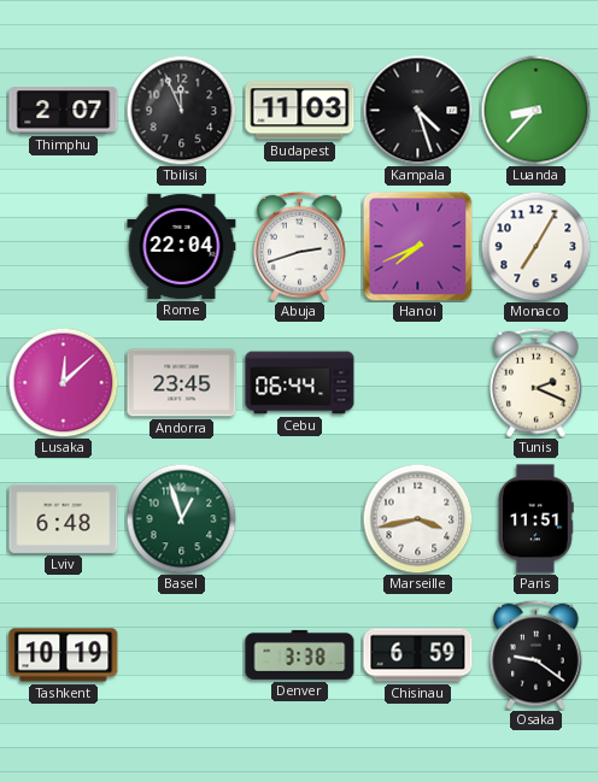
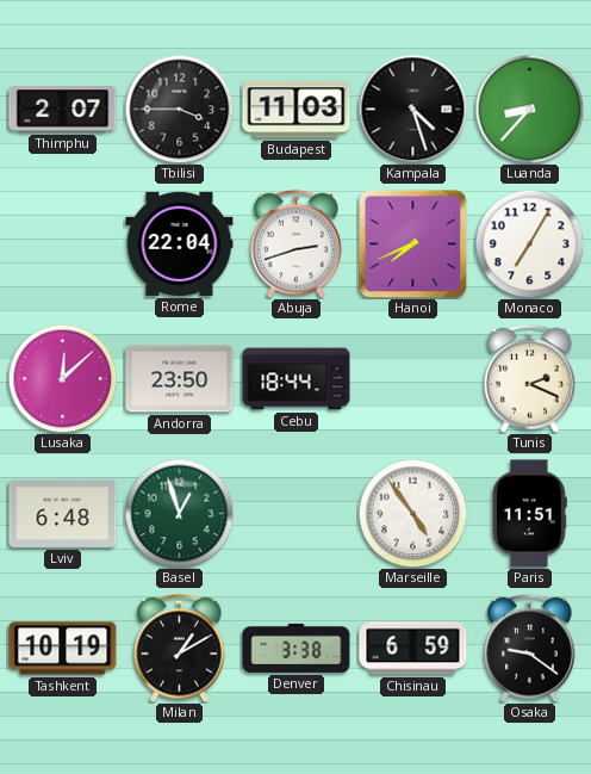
Tbilisi: 11:56 -> 3:45 (179, 109)
Andorra: 23:45 -> 23:50 (180, 379)
Cebu: 06:44 -> 18:44 (297, 379)
Marseille: 3:43 -> 4:54 (412, 513)
Milan: none -> 1:10 (180, 648)
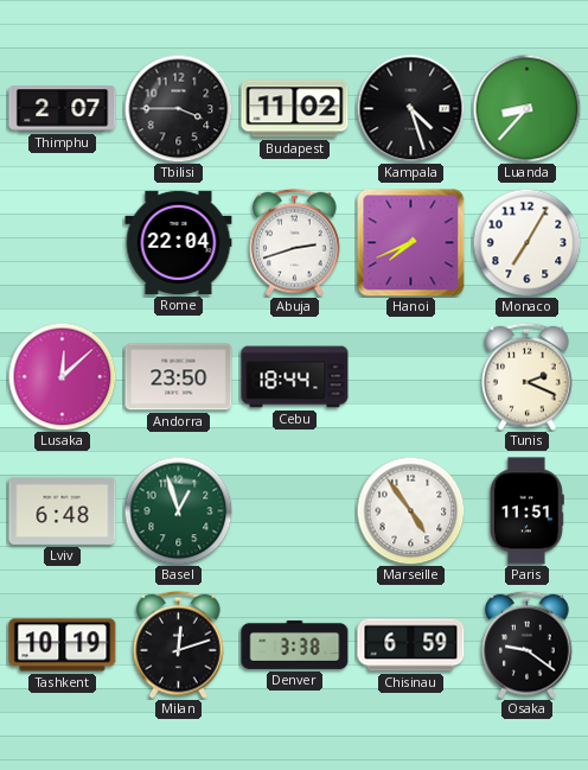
Budapest: 11:03 -> 11:02 (295, 109)
Milan: 1:10 -> 12:12 (179, 644)
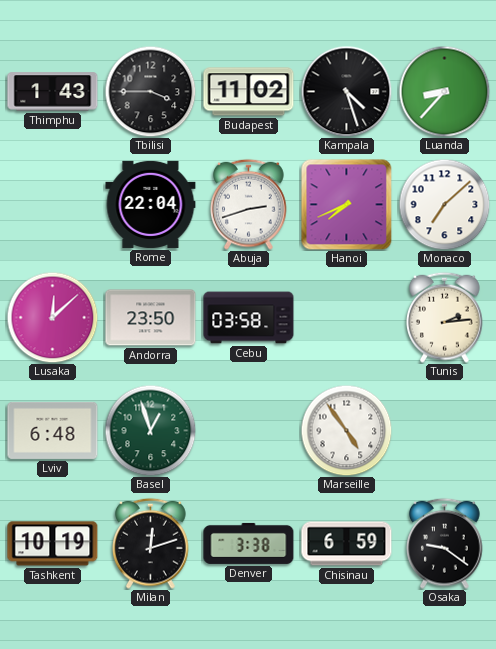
Thimphu: 2:07 -> 1:43 (53, 92)
Monaco: 7:05 -> 7:08 (444, 204)
Cebu: 18:44 -> 03:58 (249, 318)
Tunis: 2:19 -> 2:14 (445, 317)
Paris: 11:51 -> none (528, 511)
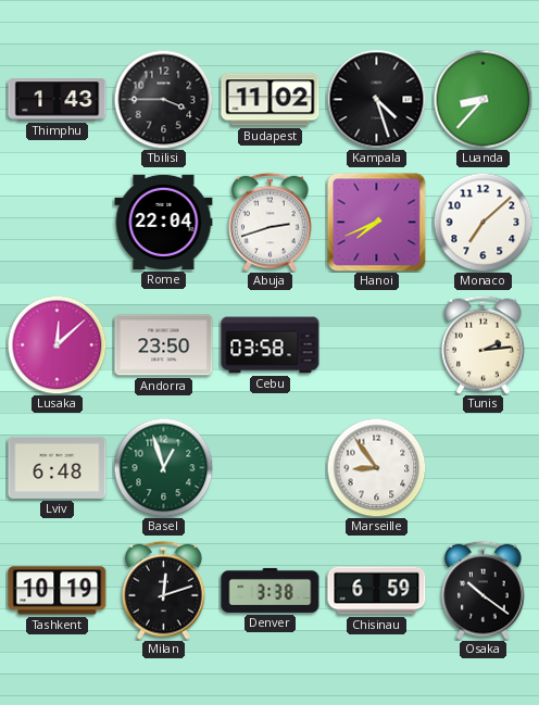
Marseille: 4:54 -> 8:54 (376, 467)
Osaka: 9:21 -> 10:21 (484, 590)
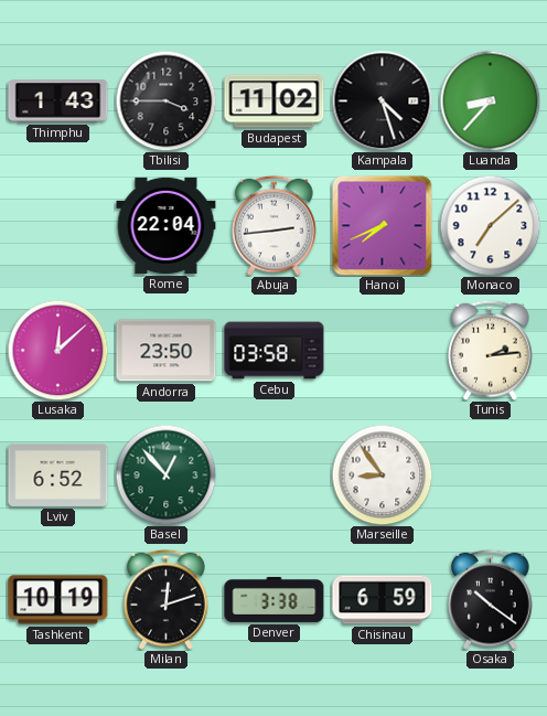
Abuja: 2:42 -> 2:44 (275, 225)
Lviv: 6:48 -> 6:52 (58, 474)
Basel: 12:57 -> 12:53 (165, 474)
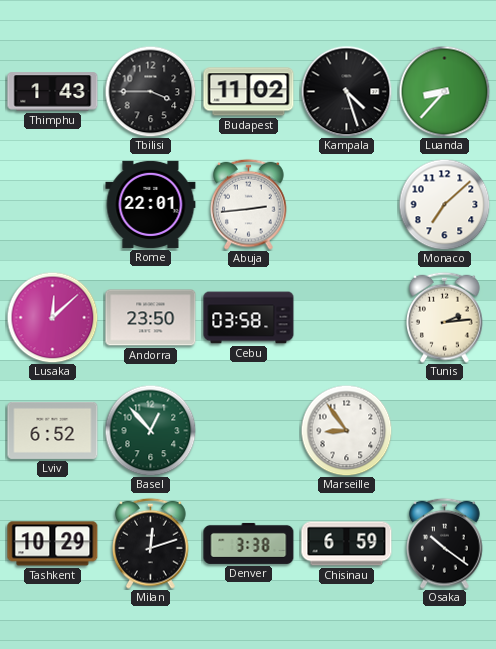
Rome: 22:04 -> 22:01 (151, 204)
Hanoi: 7:41 -> none (382, 225)
Tashkent: 10:19 -> 10:29 (53, 544)
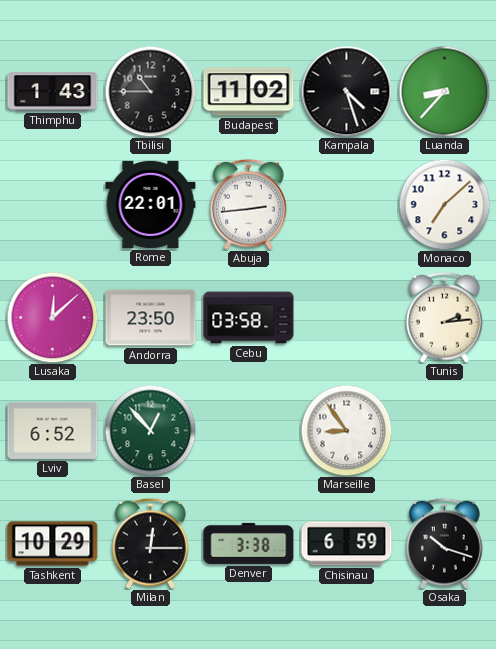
Tbilisi: 3:45 -> 10:45 (150, 91)
Milan: 12:12 -> 12:15 (151, 543)
Osaka: 10:21 -> 10:18 (445, 543)
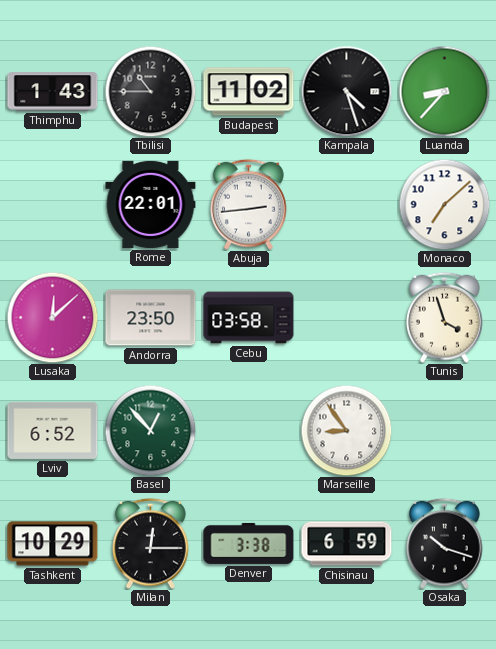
Tunis: 2:14 -> 3:57 (445, 317)
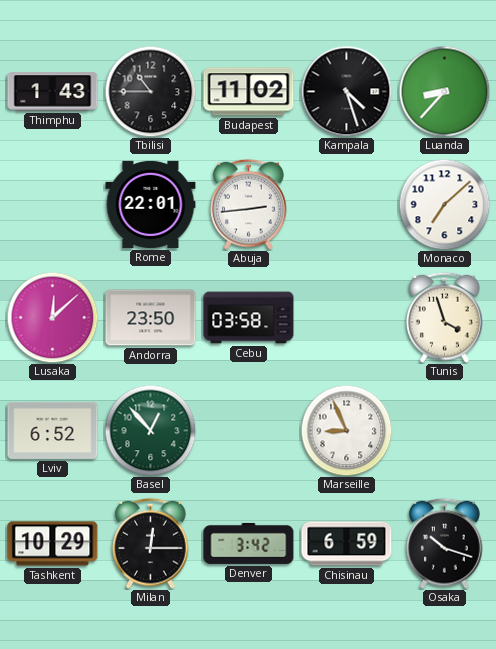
Marseille: 8:54 -> 8:56 (346, 430)
Denver: 3:38 -> 3:42 (249, 543)
